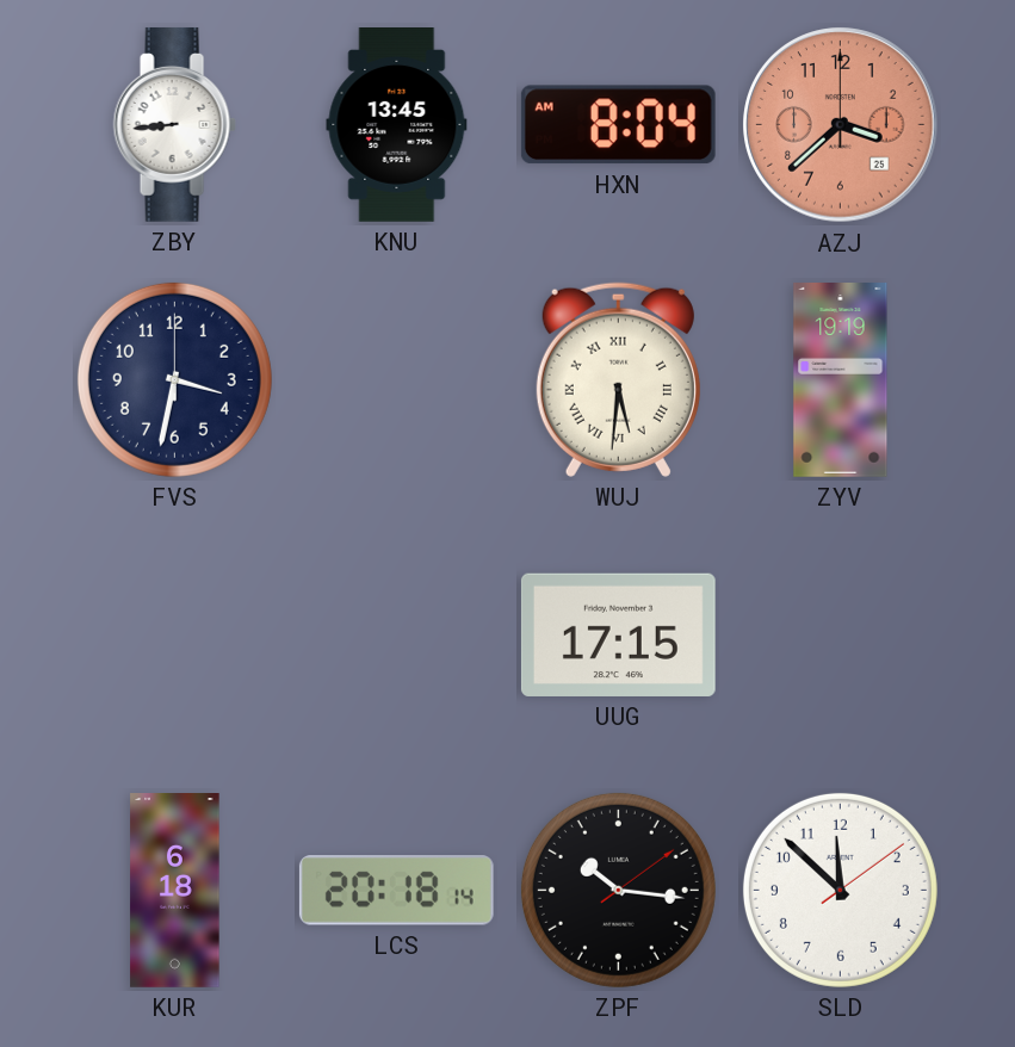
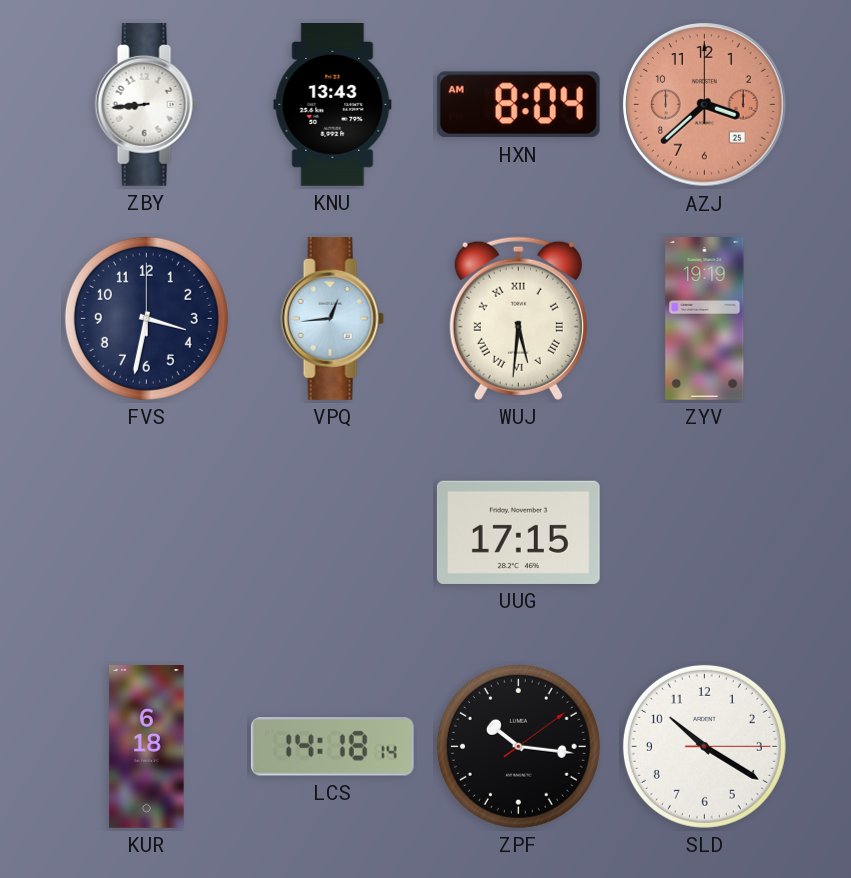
KNU: 13:45 -> 13:43 (333, 105)
VPQ: none -> 12:44 (332, 318)
LCS: 20:18 -> 14:18 (332, 747)
SLD: 11:52 -> 10:20 (704, 746)
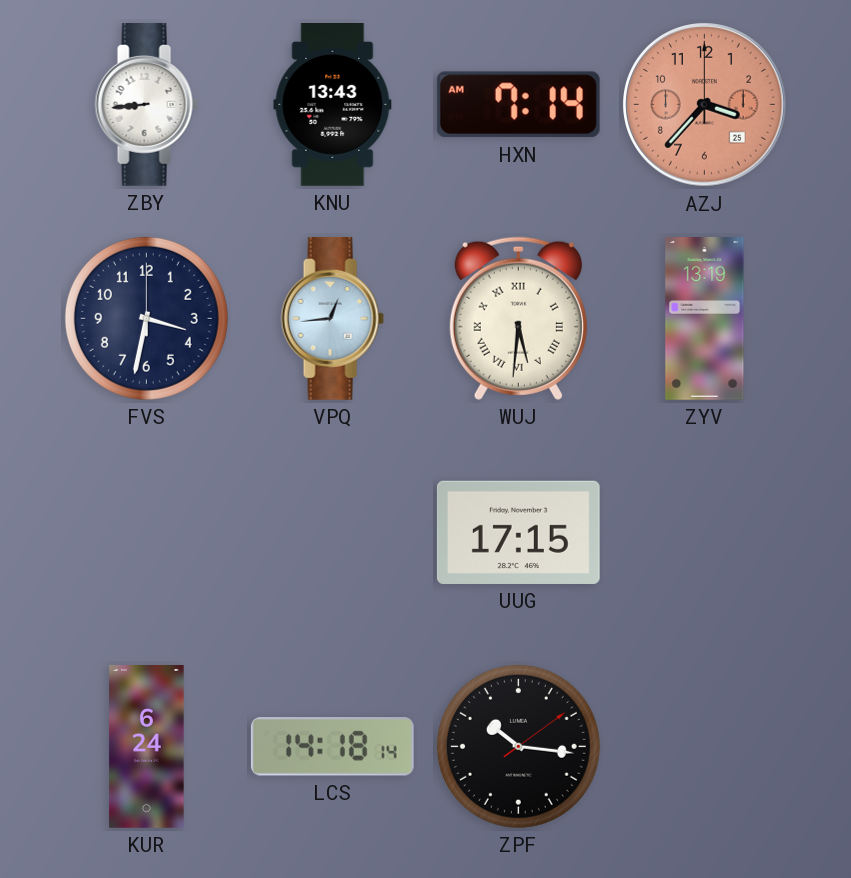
HXN: 8:04 -> 7:14 (518, 105)
AZJ: 3:38 -> 3:37 (705, 105)
ZYV: 19:19 -> 13:19 (705, 319)
KUR: 6:18 -> 6:24 (147, 747)
SLD: 10:20 -> none (704, 746)
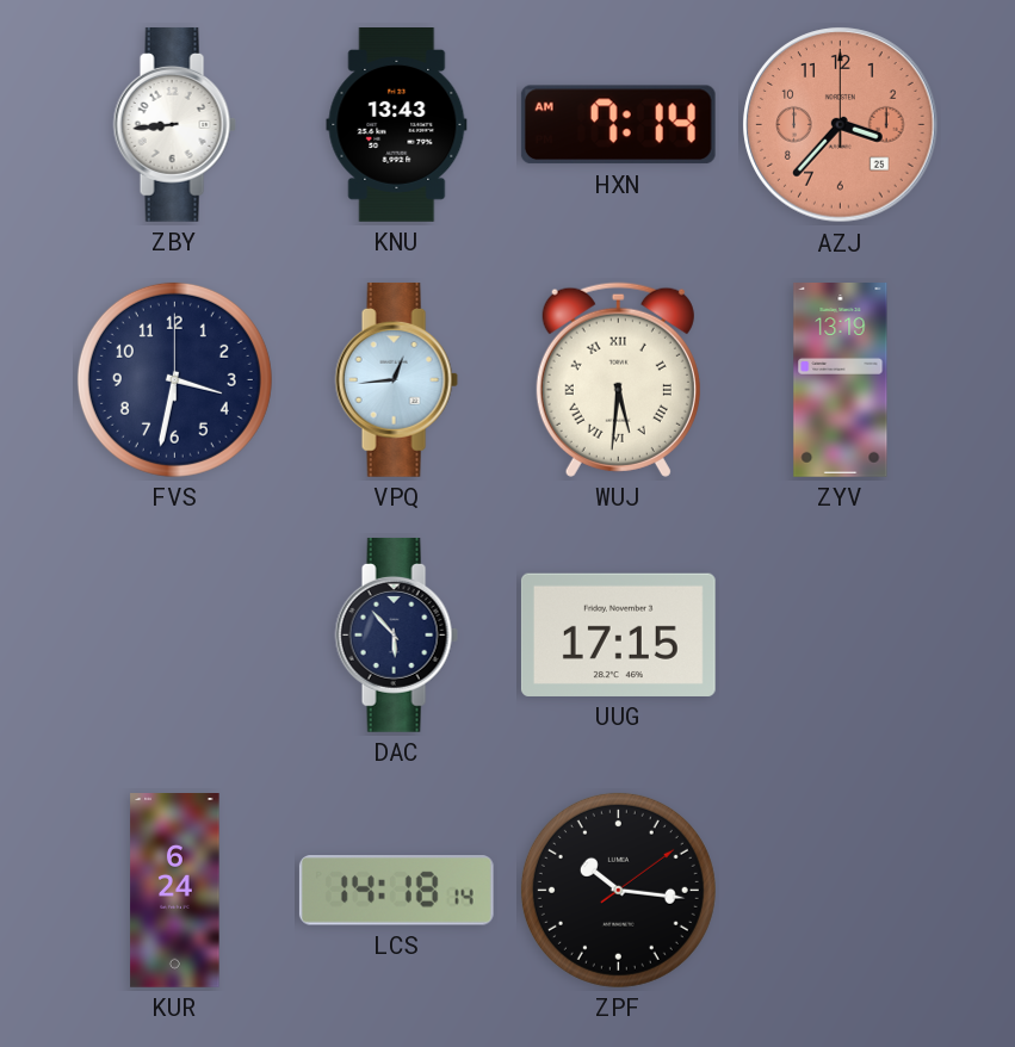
DAC: none -> 5:53 (396, 634)
